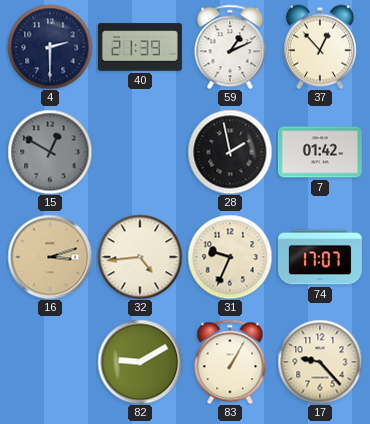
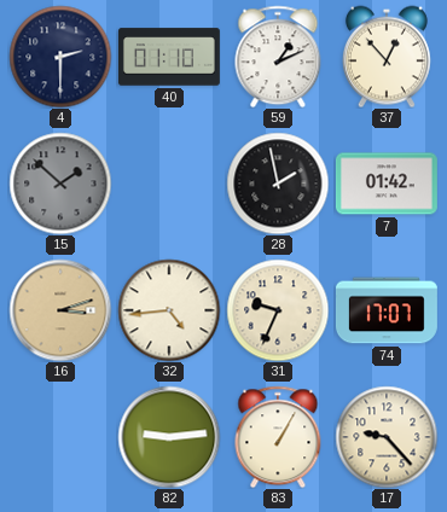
40: 21:39 -> 01:10 (169, 57)
15: 12:50 -> 1:52 (60, 184)
82: 9:10 -> 9:14 (169, 437)
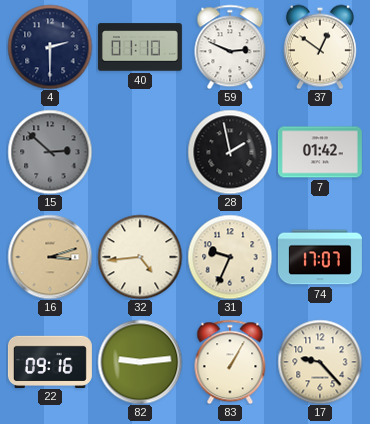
59: 1:11 -> 2:49 (230, 47)
37: 12:53 -> 12:51 (320, 47)
15: 1:52 -> 2:52 (50, 152)
22: none -> 09:16 (50, 361)
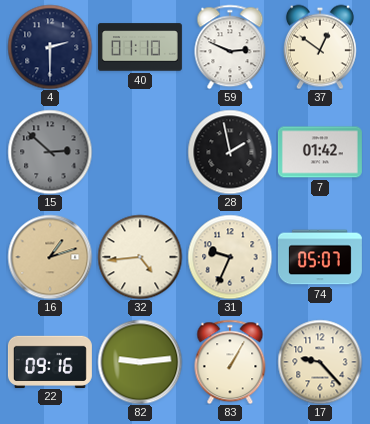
16: 3:12 -> 1:12 (50, 257)
74: 17:07 -> 05:07 (320, 257)
